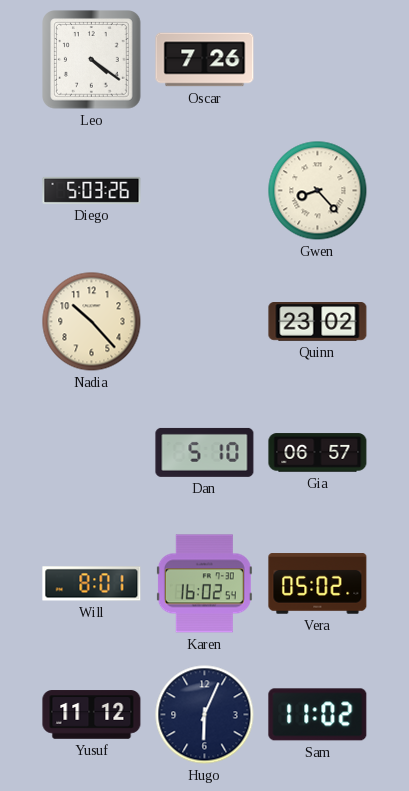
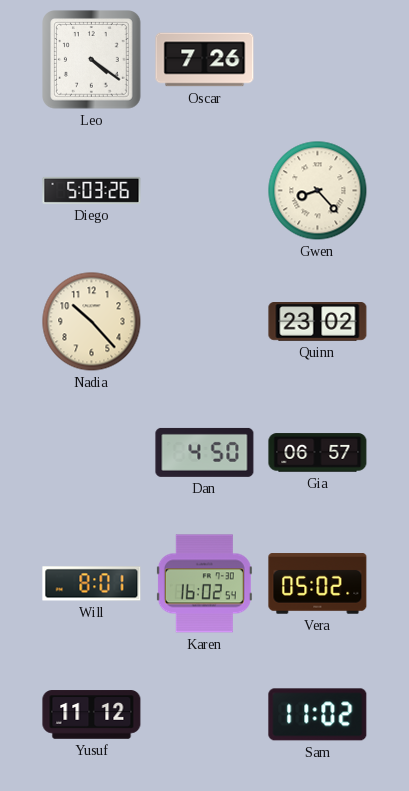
Dan: 5:10 -> 4:50 (205, 452)
Hugo: 6:04 -> none (205, 715)
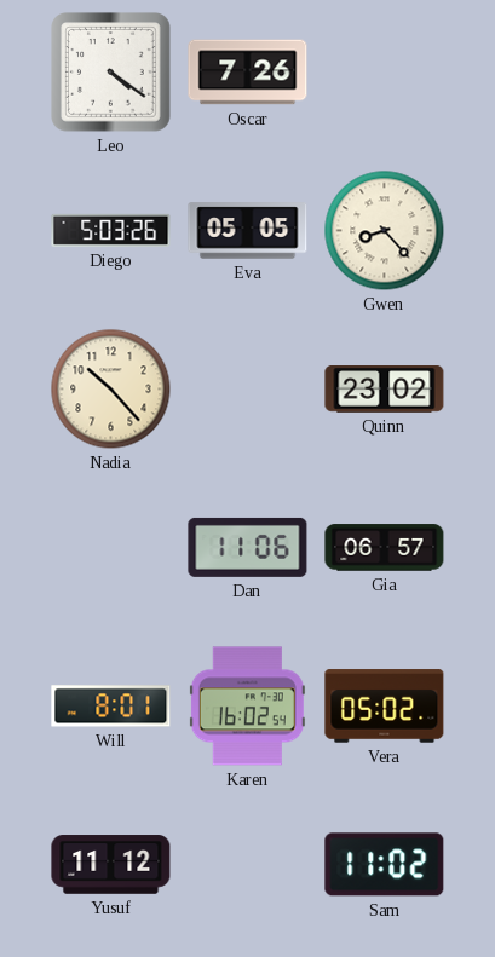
Eva: none -> 05:05 (248, 231)
Dan: 4:50 -> 11:06 (248, 547)
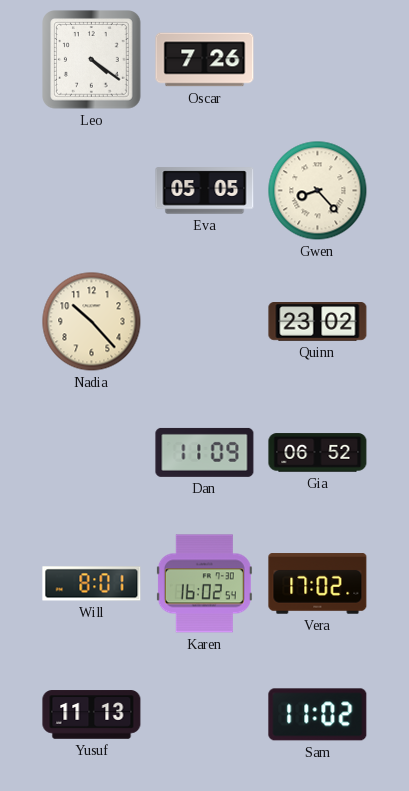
Diego: 5:03 -> none (111, 230)
Dan: 11:06 -> 11:09 (205, 452)
Gia: 06:57 -> 06:52 (318, 453)
Vera: 05:02 -> 17:02 (318, 584)
Yusuf: 11:12 -> 11:13 (92, 715)
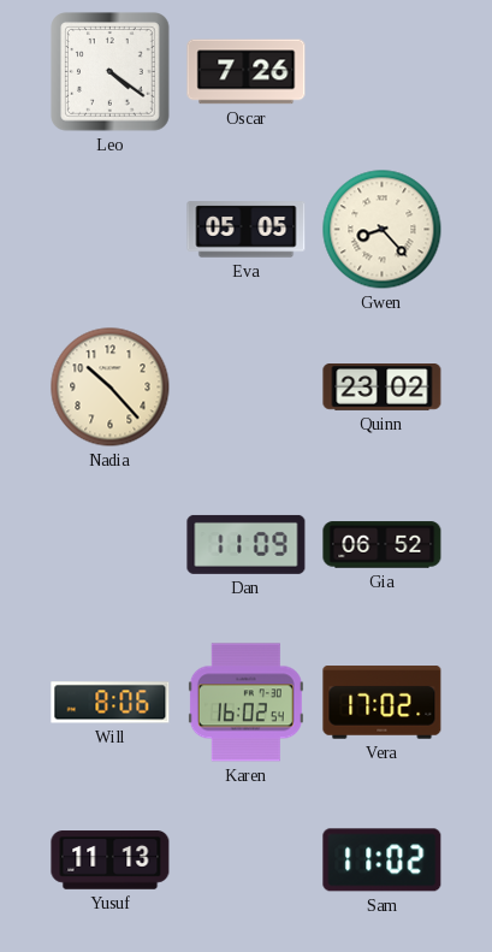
Will: 8:01 -> 8:06 (111, 703)
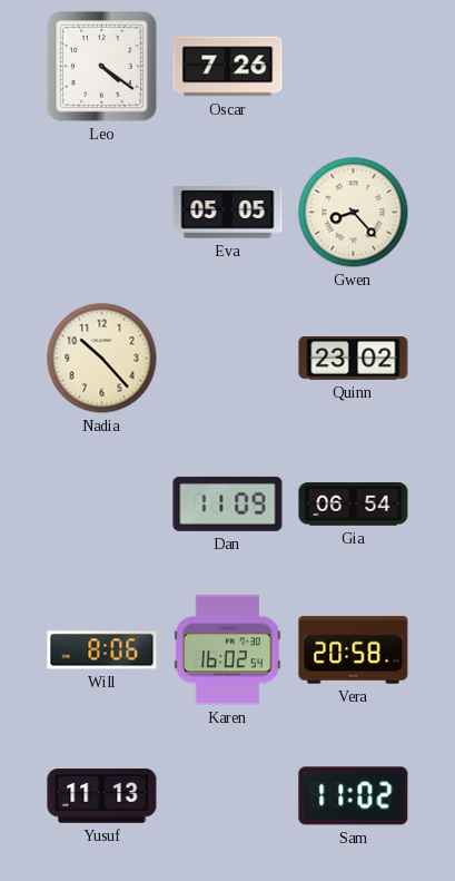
Gia: 06:52 -> 06:54 (354, 505)
Vera: 17:02 -> 20:58 (354, 650)
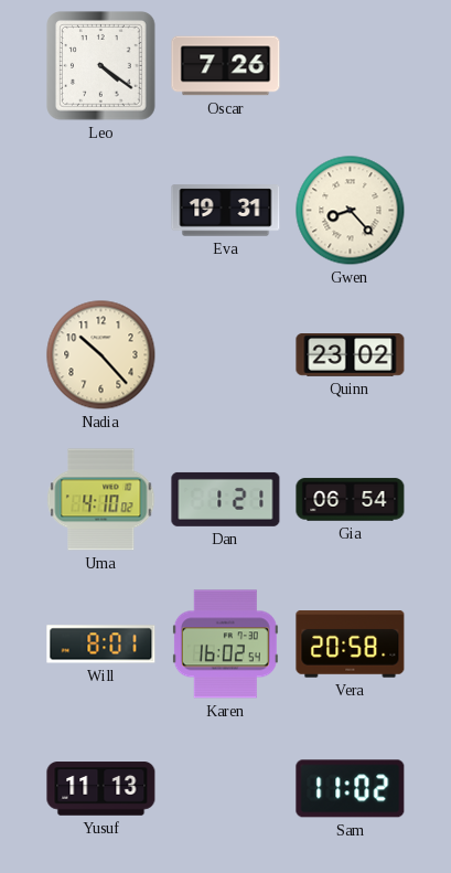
Eva: 05:05 -> 19:31 (226, 211)
Uma: none -> 4:10 (101, 500)
Dan: 11:09 -> 1:21 (226, 499)
Will: 8:06 -> 8:01 (101, 645)
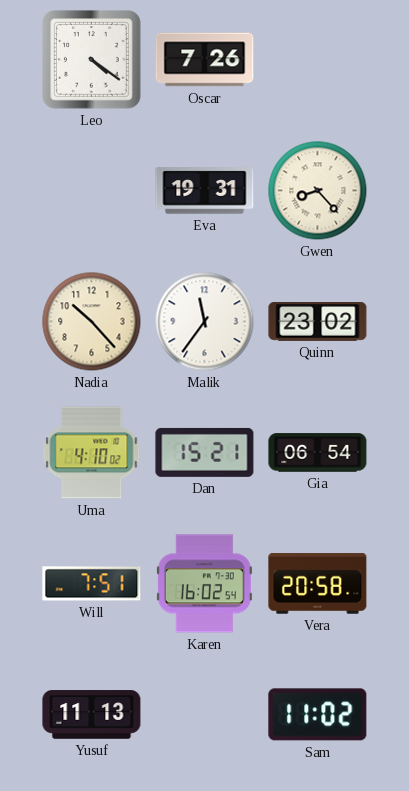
Malik: none -> 11:36 (205, 322)
Dan: 1:21 -> 15:21 (205, 452)
Will: 8:01 -> 7:51 (92, 584)
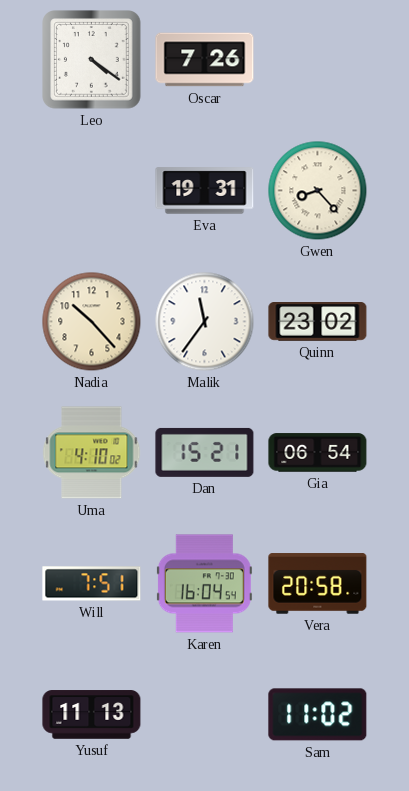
Karen: 16:02 -> 16:04 (204, 584)
